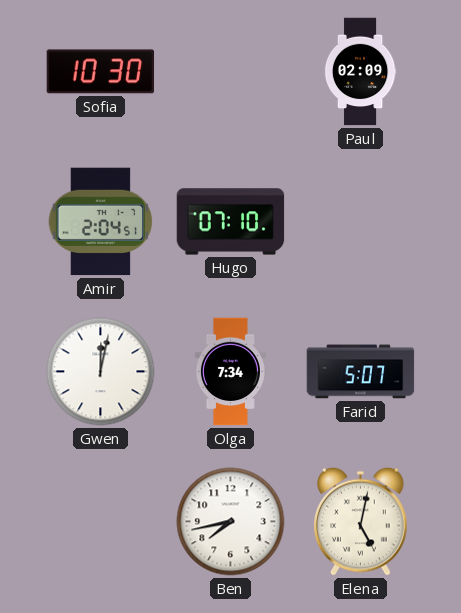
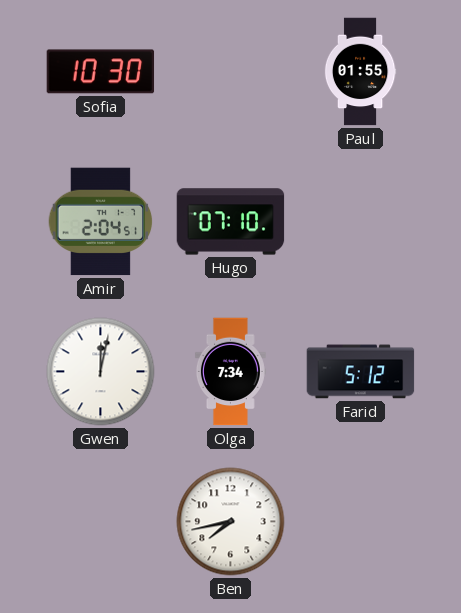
Paul: 02:09 -> 01:55 (360, 72)
Farid: 5:07 -> 5:12 (361, 372)
Elena: 5:02 -> none (361, 521)
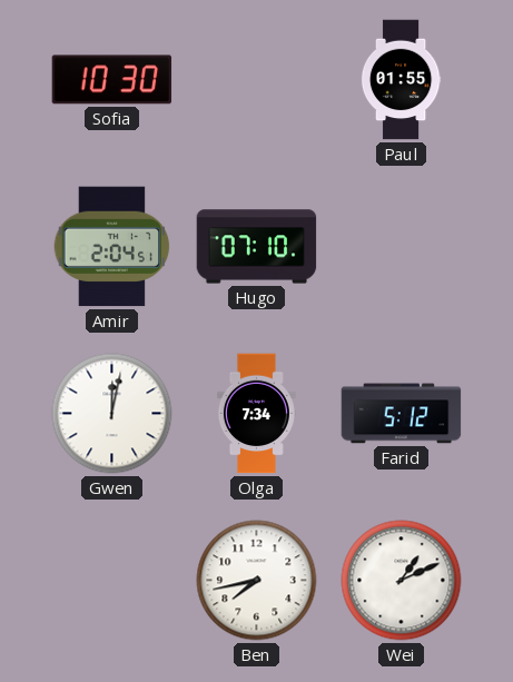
Wei: none -> 1:11 (402, 581)
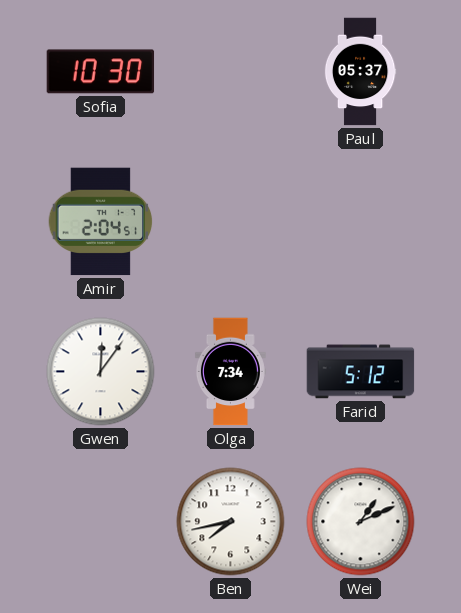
Paul: 01:55 -> 05:37 (360, 72)
Hugo: 07:10 -> none (257, 247)
Gwen: 12:02 -> 12:06 (101, 372)
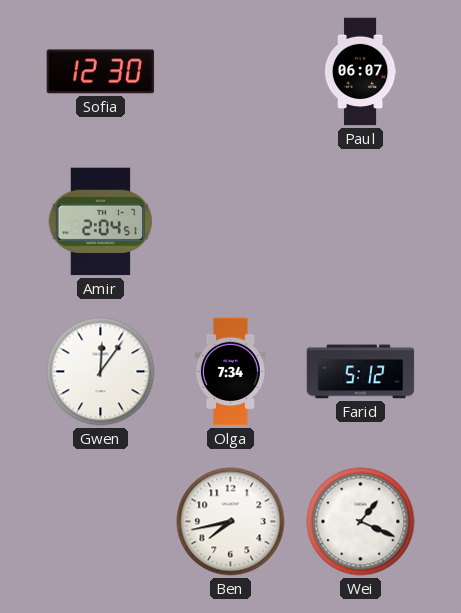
Sofia: 10:30 -> 12:30 (101, 72)
Paul: 05:37 -> 06:07 (360, 72)
Wei: 1:11 -> 1:19 (361, 522)
